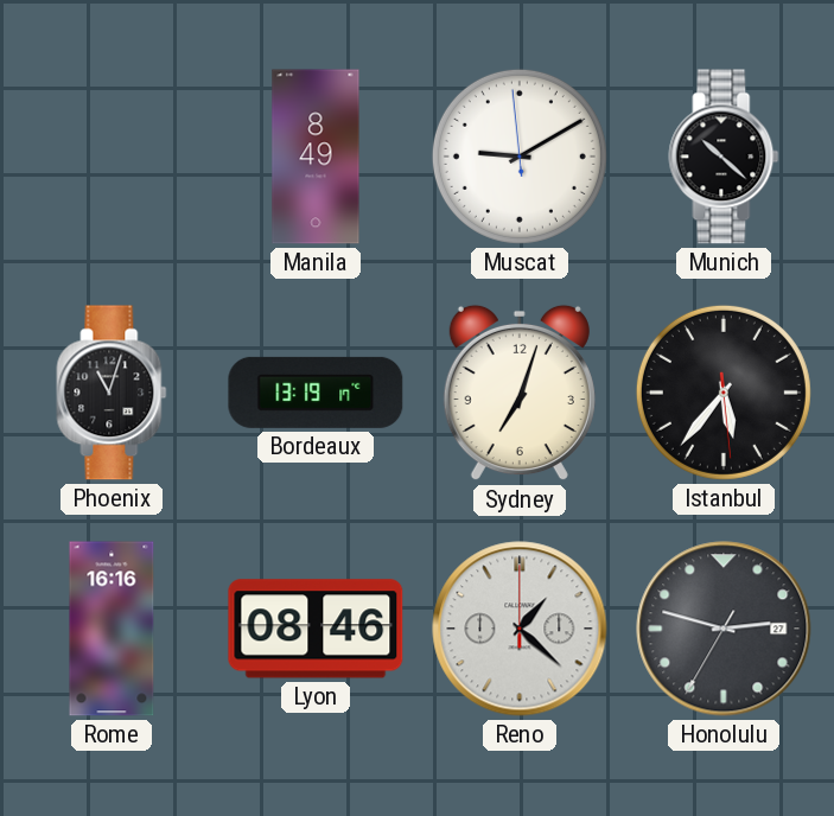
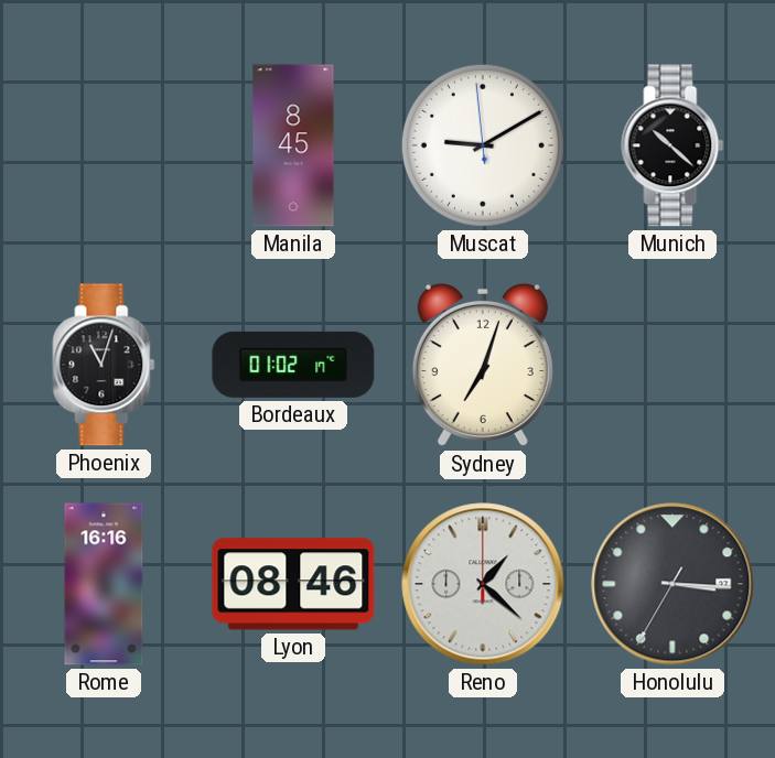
Manila: 8:49 -> 8:45 (293, 145)
Bordeaux: 13:19 -> 01:02 (293, 365)
Istanbul: 5:36 -> none (724, 393)
Honolulu: 2:47 -> 3:15 (672, 584)
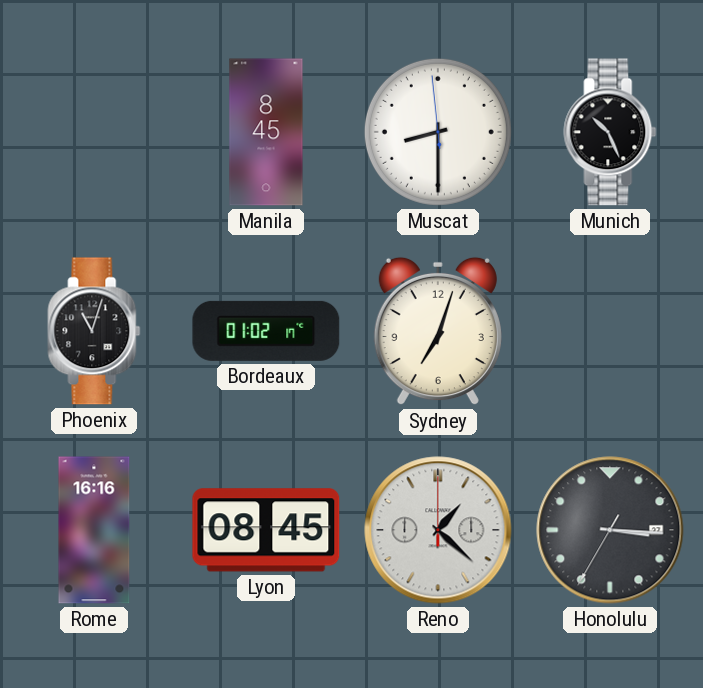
Muscat: 9:09 -> 8:29 (438, 132)
Munich: 10:22 -> 10:26 (610, 132)
Lyon: 08:46 -> 08:45 (266, 530)
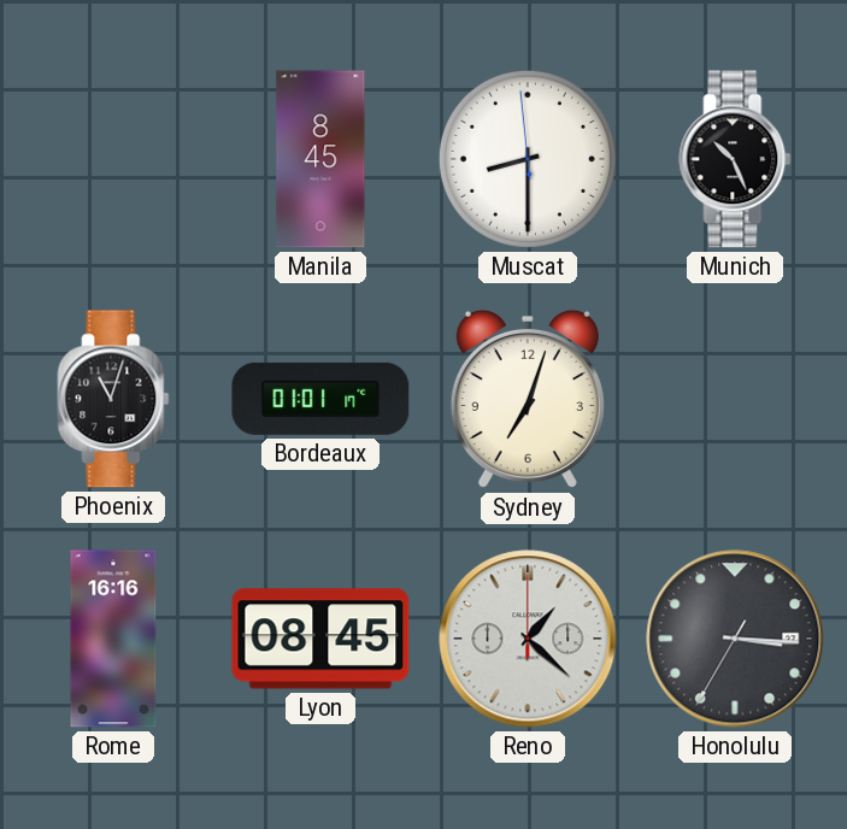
Bordeaux: 01:02 -> 01:01 (320, 399)
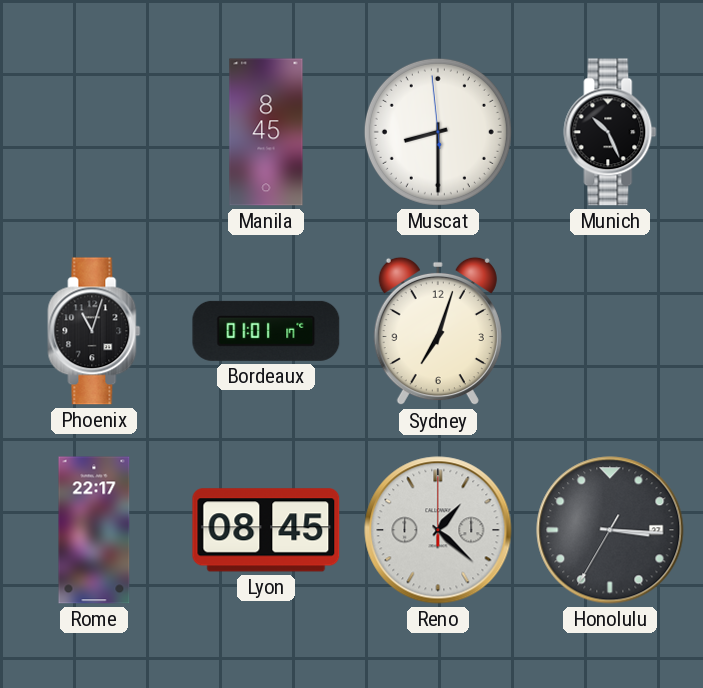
Rome: 16:16 -> 22:17 (94, 530)
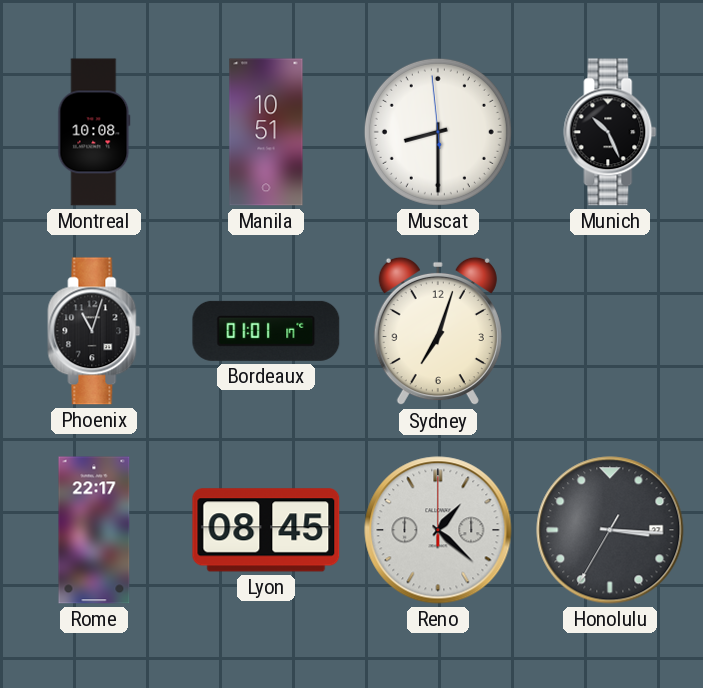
Montreal: none -> 10:08 (94, 132)
Manila: 8:45 -> 10:51 (266, 132)
